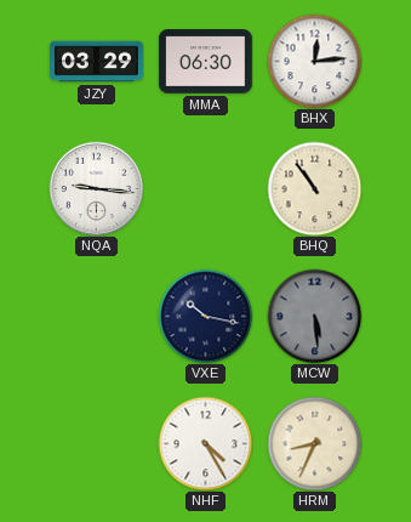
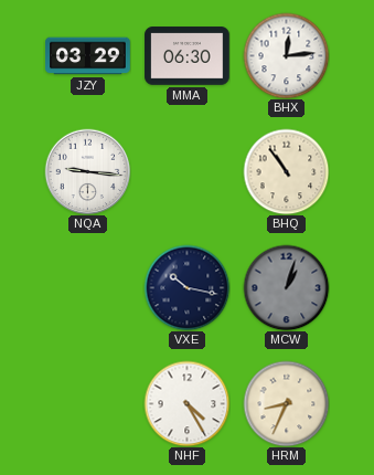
MCW: 5:29 -> 1:03 (286, 287)
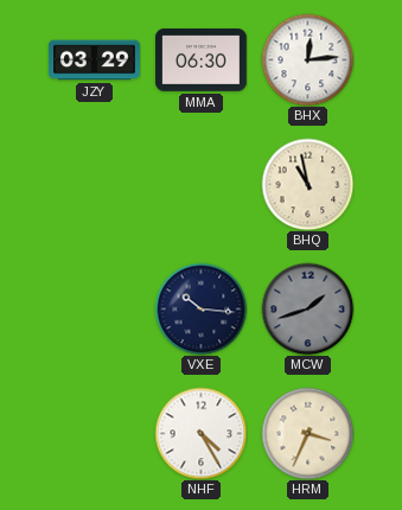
NQA: 9:16 -> none (87, 171)
BHQ: 10:54 -> 10:58 (307, 184)
VXE: 10:17 -> 10:16 (200, 308)
MCW: 1:03 -> 1:42 (307, 308)
HRM: 8:34 -> 3:34 (307, 433)
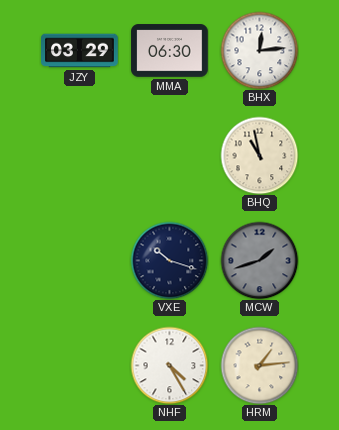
VXE: 10:16 -> 10:18 (169, 260)
HRM: 3:34 -> 1:14 (259, 365)
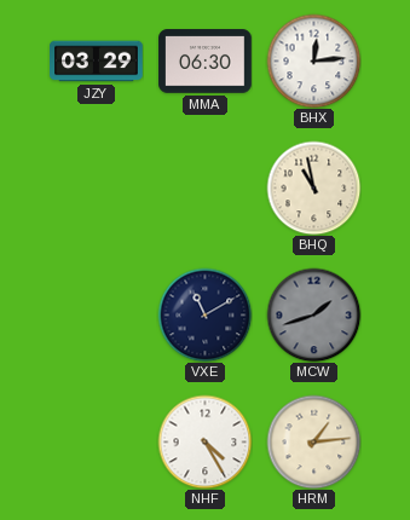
VXE: 10:18 -> 11:10 (204, 314)
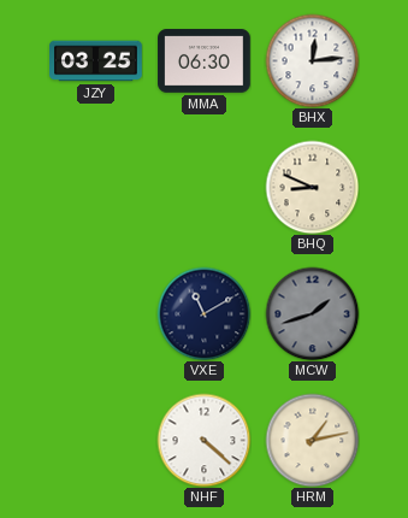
JZY: 03:29 -> 03:25 (96, 61)
BHQ: 10:58 -> 8:49 (312, 187)
NHF: 4:25 -> 4:22 (203, 440)
HRM: 1:14 -> 1:13 (312, 440)
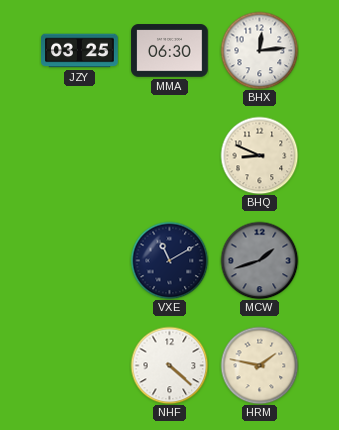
HRM: 1:13 -> 1:47 (259, 365)
